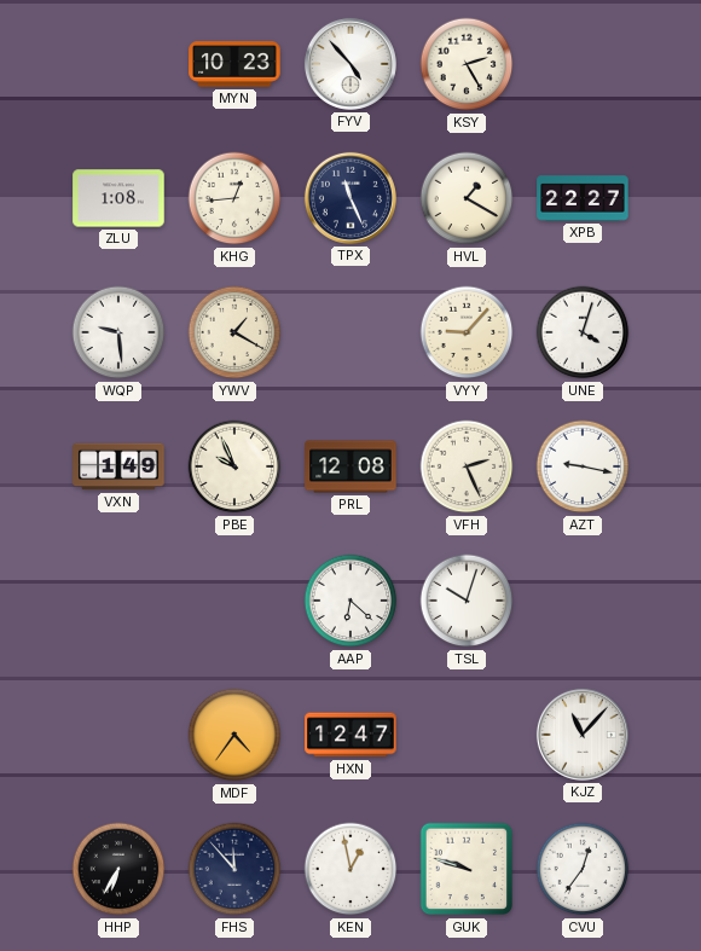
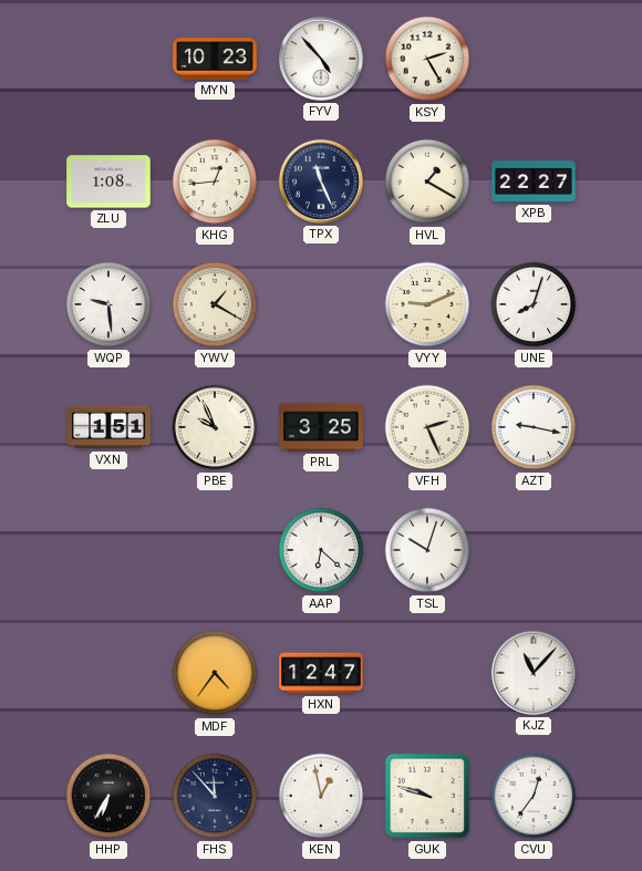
VYY: 9:07 -> 9:11 (427, 304)
UNE: 4:03 -> 8:03 (534, 304)
VXN: 1:49 -> 1:51 (108, 427)
PRL: 12:08 -> 3:25 (321, 427)
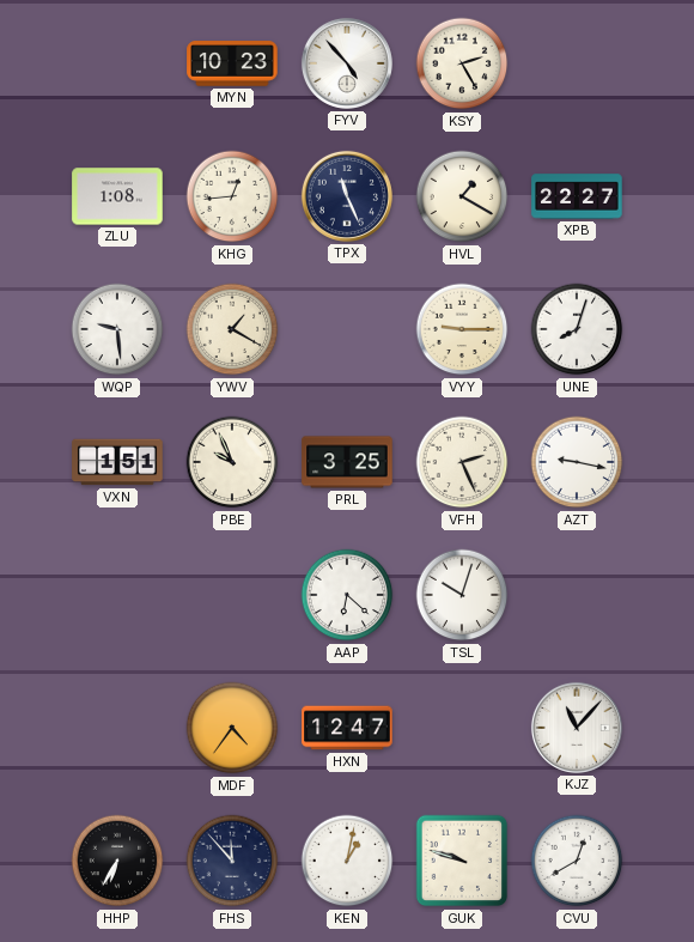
VYY: 9:11 -> 9:15 (462, 329)
KEN: 12:58 -> 1:02 (347, 861)
CVU: 12:36 -> 12:40 (577, 861)
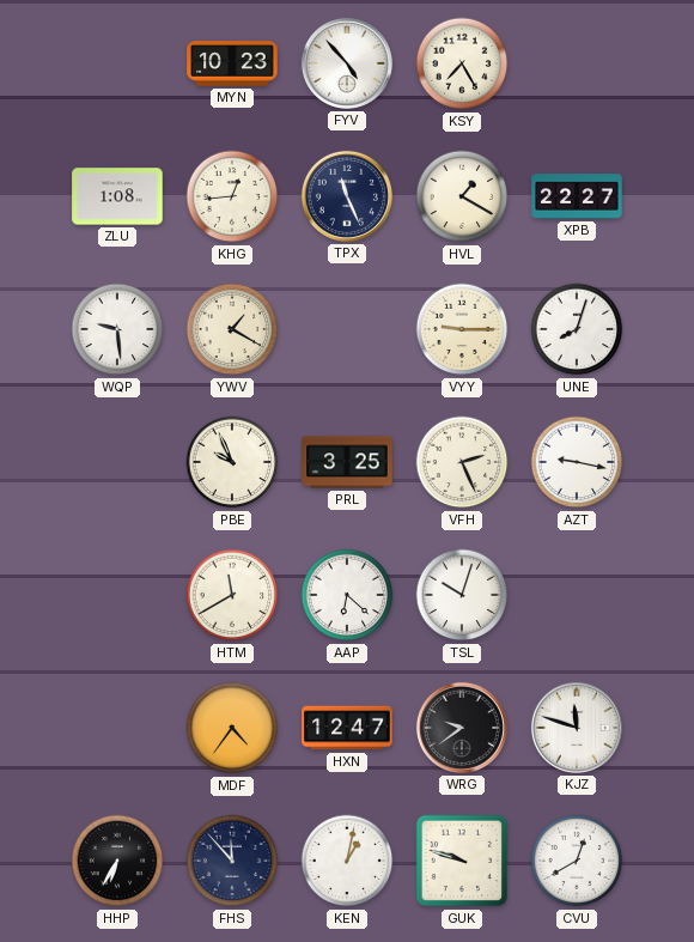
KSY: 2:25 -> 7:25 (462, 63)
VXN: 1:51 -> none (117, 462)
HTM: none -> 11:40 (232, 595)
WRG: none -> 9:39 (462, 728)
KJZ: 11:07 -> 11:48 (577, 728)
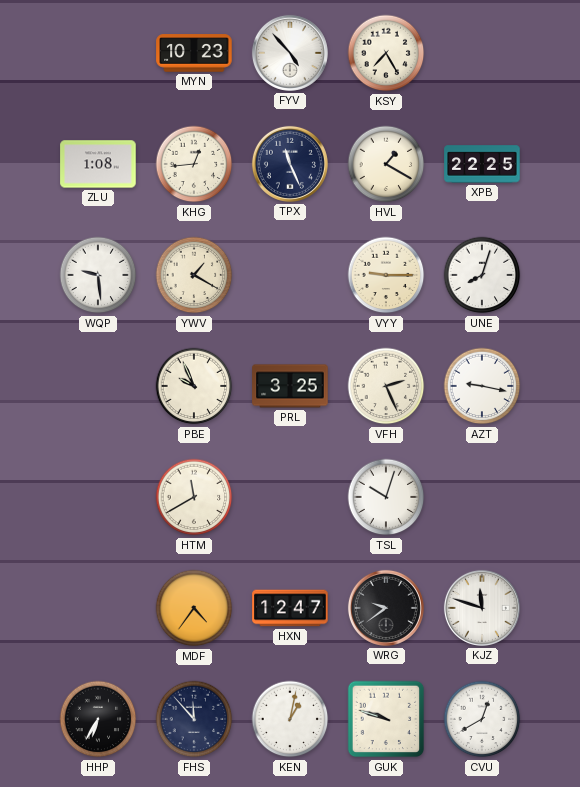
XPB: 22:27 -> 22:25 (482, 164)
AAP: 6:22 -> none (347, 595)
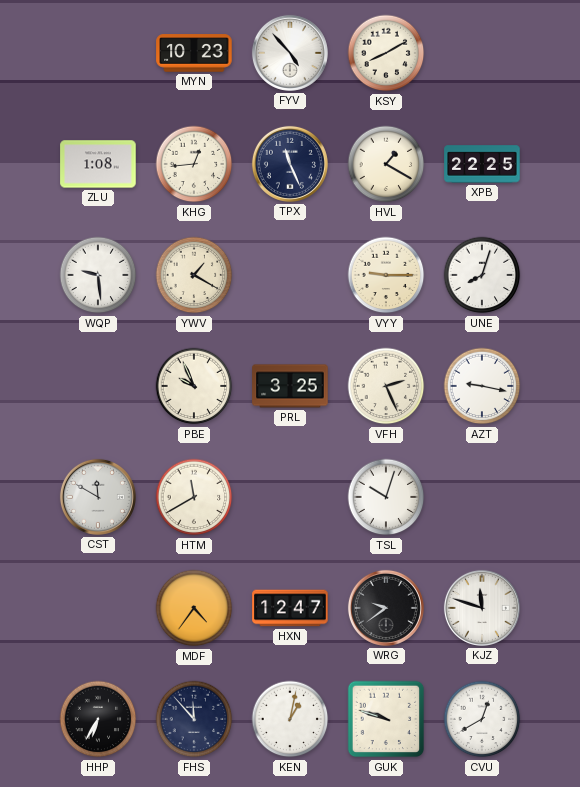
KSY: 7:25 -> 8:10 (386, 53)
CST: none -> 11:50 (98, 497)
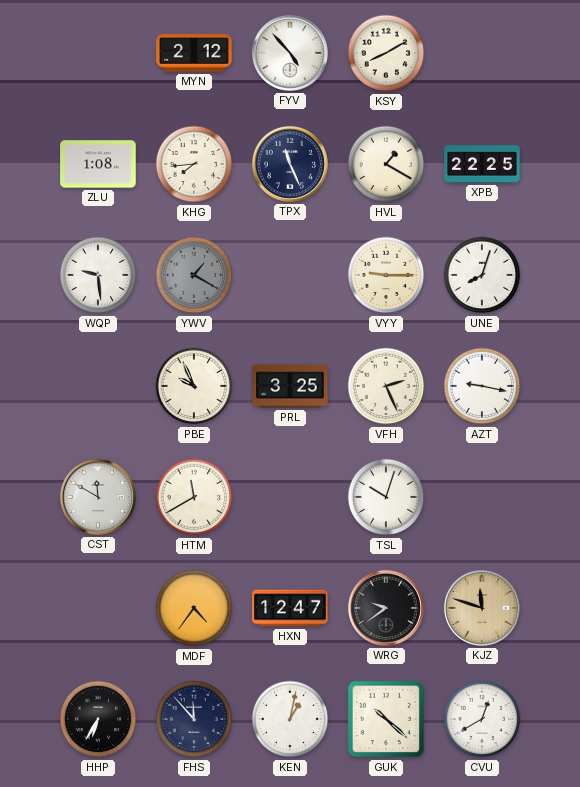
MYN: 10:23 -> 2:12 (194, 53)
KHG: 12:44 -> 7:44 (194, 164)
YWV dial: cream -> grey (194, 275)
KJZ dial: white -> champagne (482, 608)
GUK: 9:48 -> 10:22 (386, 719)
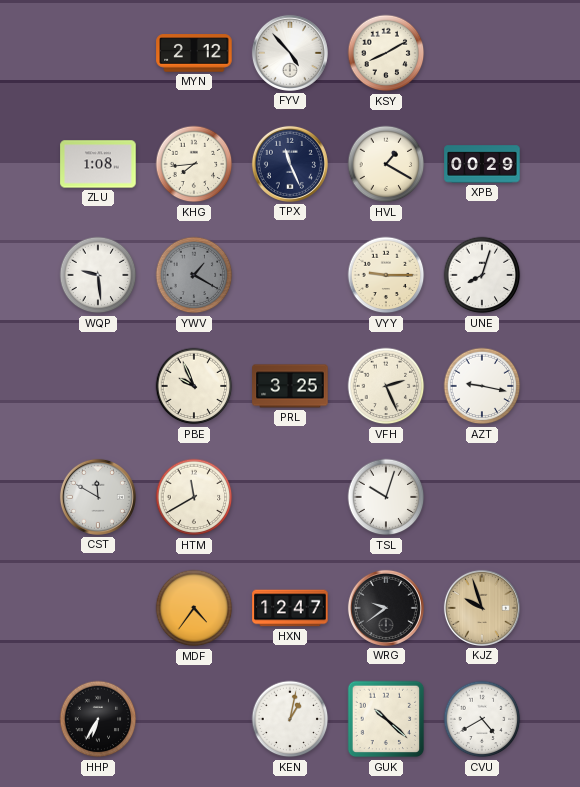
XPB: 22:25 -> 00:29 (482, 164)
KJZ: 11:48 -> 9:57 (482, 608)
FHS: 11:53 -> none (194, 719)
CVU: 12:40 -> 4:40 (482, 719)
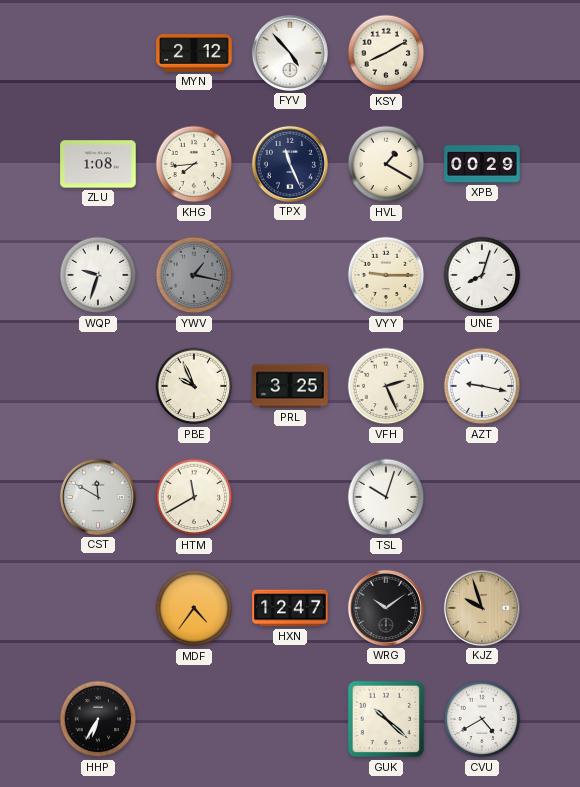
WQP: 9:29 -> 9:33 (98, 275)
YWV: 1:20 -> 1:17 (194, 275)
WRG: 9:39 -> 10:09 (386, 608)
KEN: 1:02 -> none (290, 719)
